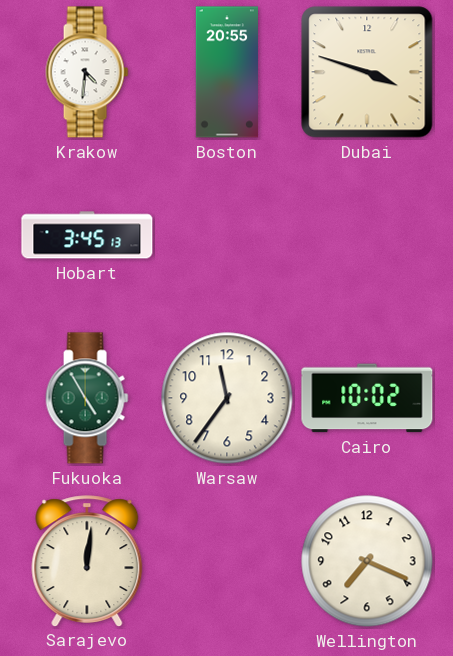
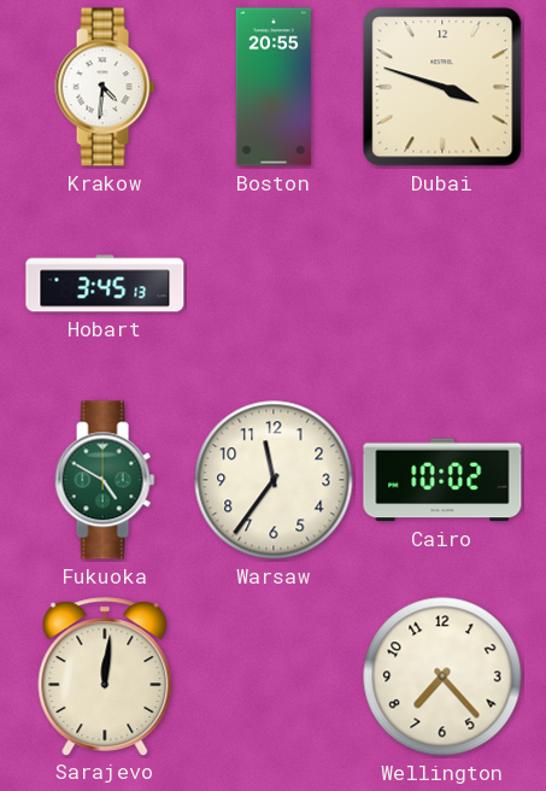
Fukuoka: 4:55 -> 4:50 (105, 480)
Wellington: 7:19 -> 7:23 (442, 676)
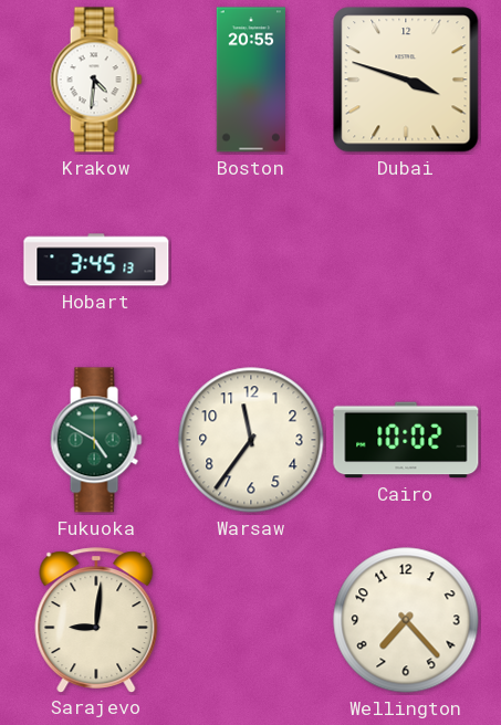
Sarajevo: 12:01 -> 9:01 (96, 620)
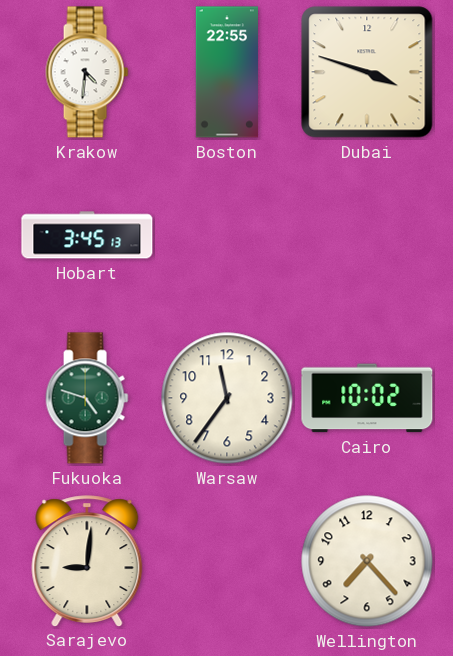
Boston: 20:55 -> 22:55 (226, 72)
Fukuoka: 4:50 -> 4:48 (87, 398)
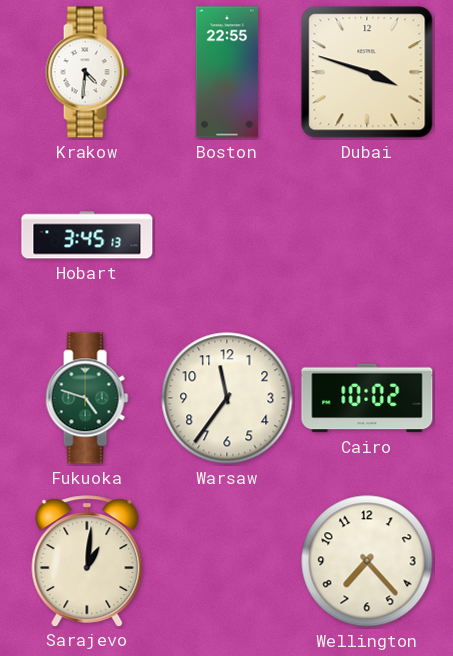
Sarajevo: 9:01 -> 1:01 (87, 561)
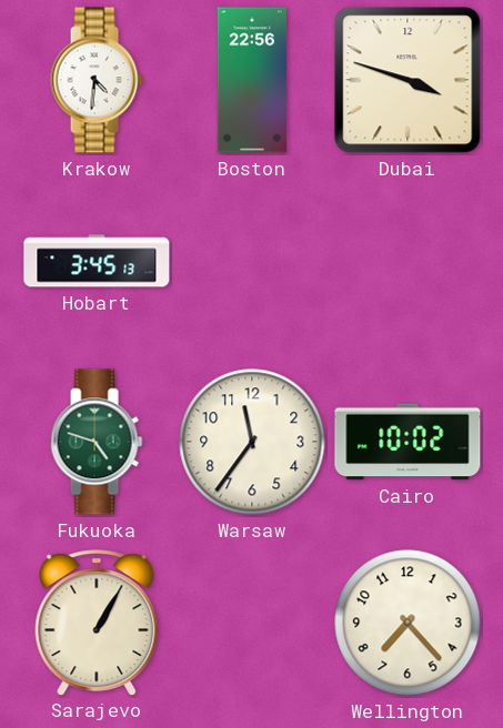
Boston: 22:55 -> 22:56 (251, 80)
Sarajevo: 1:01 -> 1:05 (97, 623)
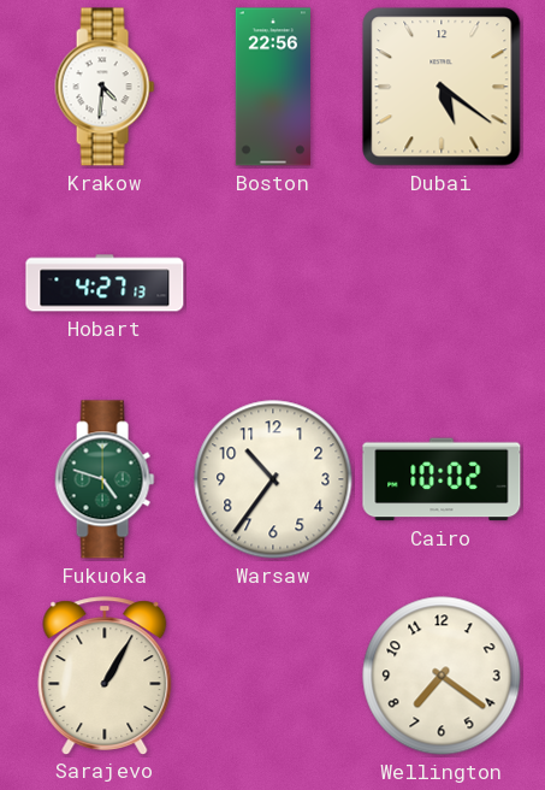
Dubai: 3:48 -> 5:21 (442, 87)
Hobart: 3:45 -> 4:27 (105, 283)
Warsaw: 11:36 -> 10:36 (273, 479)
Wellington: 7:23 -> 7:21 (442, 676)
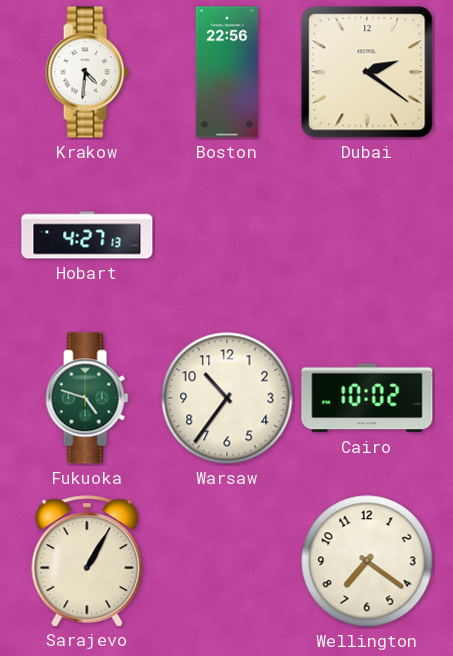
Dubai: 5:21 -> 2:21 (367, 72)
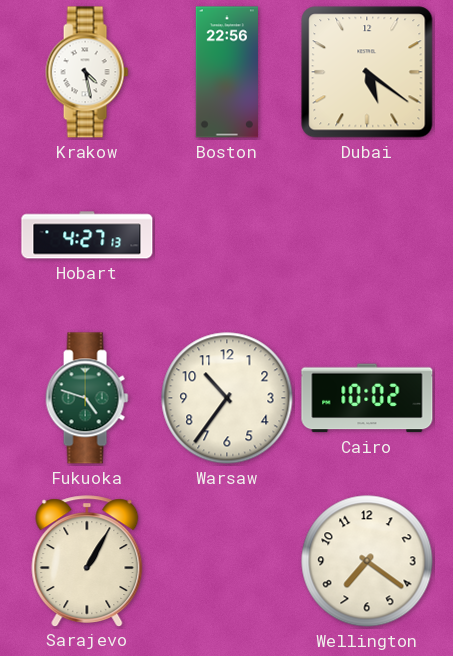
Krakow: 4:31 -> 4:28 (87, 72)
Dubai: 2:21 -> 5:21 (367, 72)
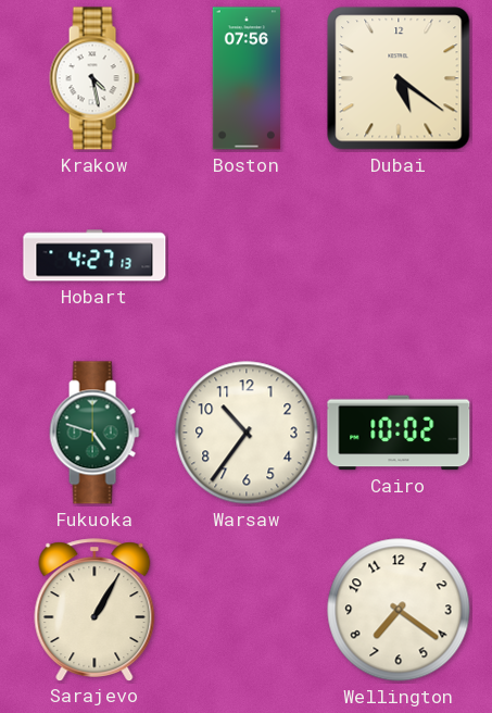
Boston: 22:56 -> 07:56 (245, 78)
